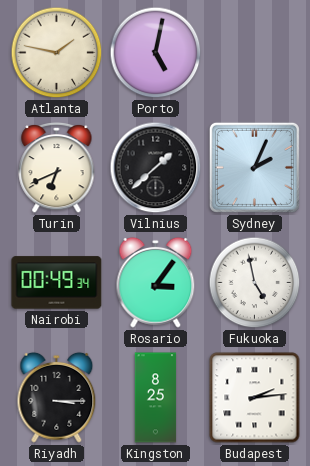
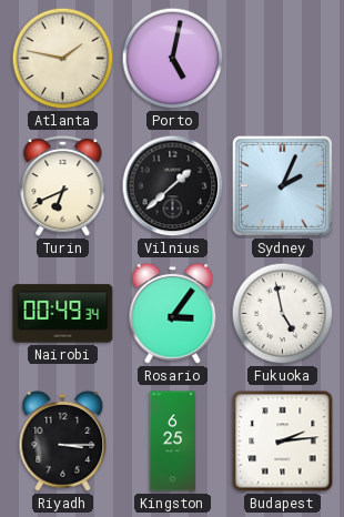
Kingston: 8:25 -> 6:25 (173, 442)
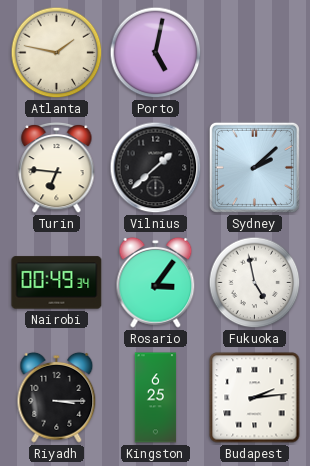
Turin: 6:41 -> 6:46 (57, 167)
Sydney: 2:04 -> 2:08 (254, 167)
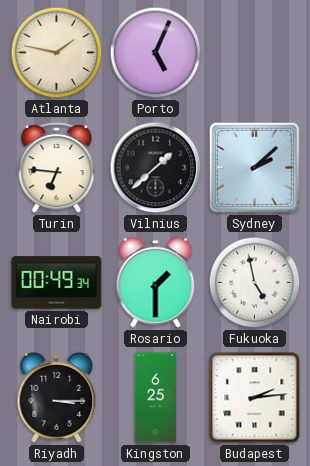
Porto: 5:02 -> 5:04 (156, 53)
Rosario: 3:06 -> 1:30 (156, 282)
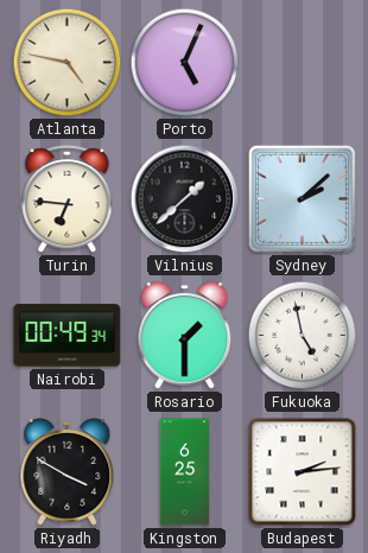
Atlanta: 1:47 -> 4:47 (68, 63)
Riyadh: 3:15 -> 3:50 (68, 471)
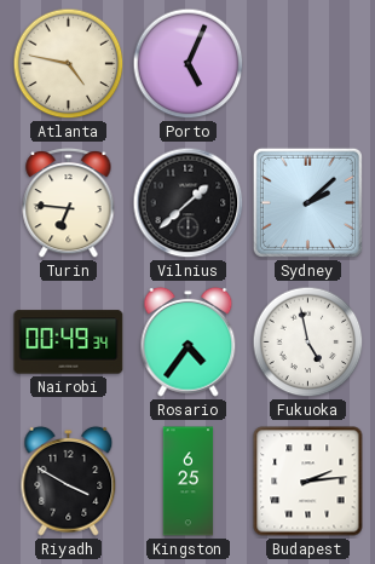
Rosario: 1:30 -> 4:36 (189, 341)
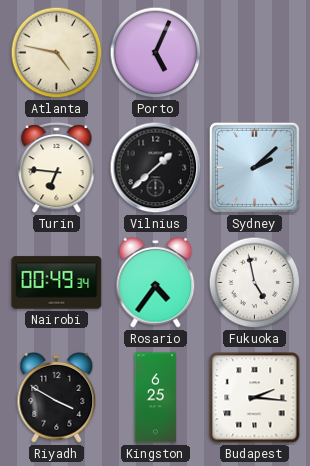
Budapest: 2:14 -> 2:16 (255, 398)
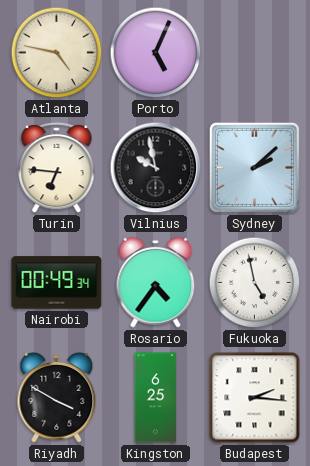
Vilnius: 1:38 -> 9:58 (156, 168)
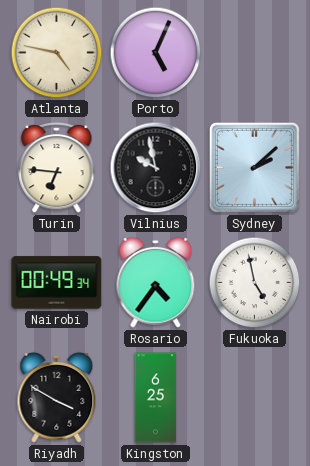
Budapest: 2:16 -> none (255, 398)
